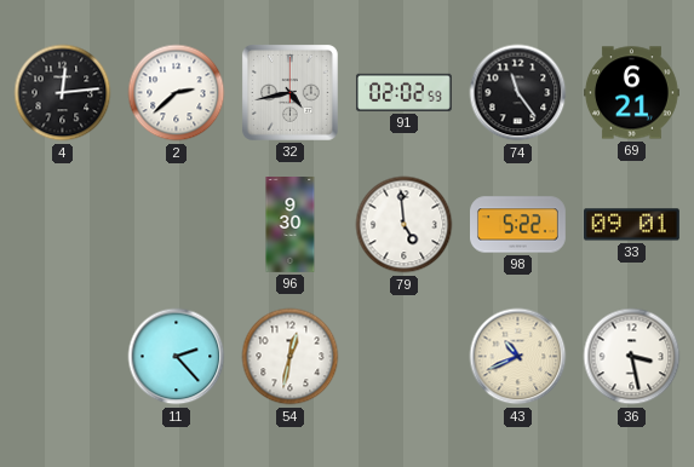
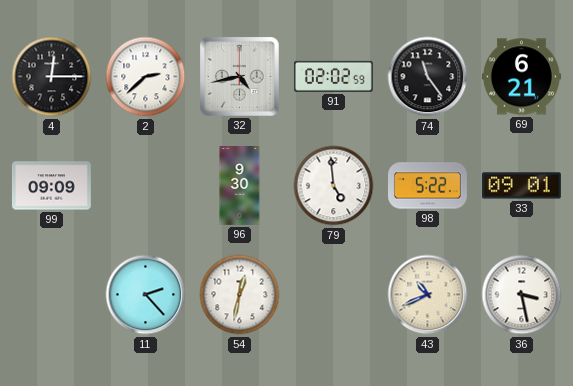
4: 12:14 -> 12:15 (52, 77)
99: none -> 09:09 (51, 186)
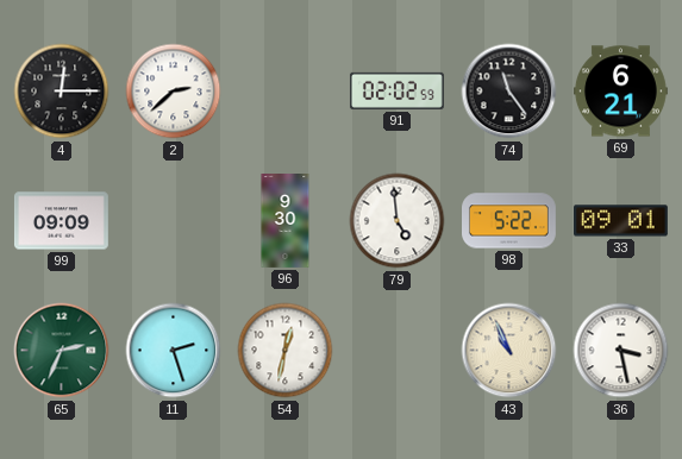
32: 4:43 -> none (239, 76)
65: none -> 2:34 (62, 351)
11: 2:23 -> 2:27 (174, 351)
43: 10:41 -> 10:56 (509, 351)
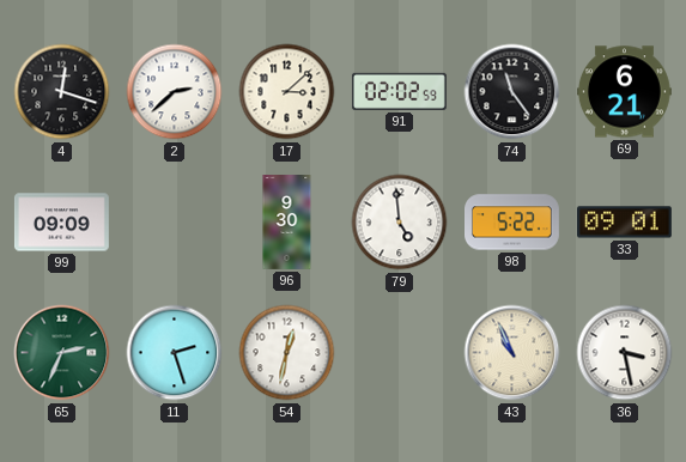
4: 12:15 -> 12:18 (62, 92)
17: none -> 3:08 (287, 92)
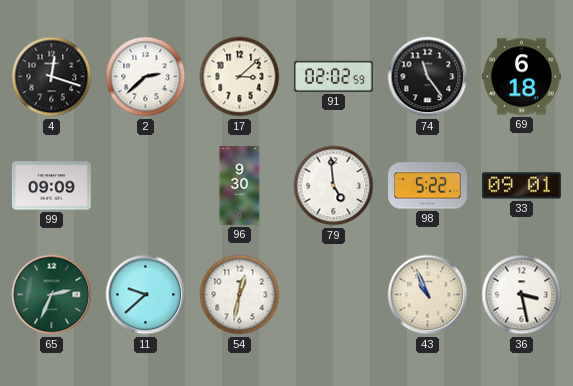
69: 6:21 -> 6:18 (522, 77)
11: 2:27 -> 9:38 (146, 295)
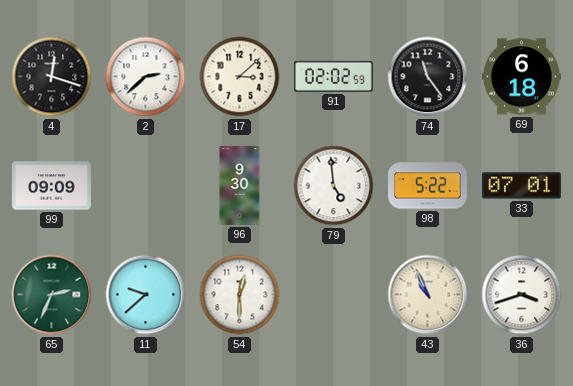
33: 09:01 -> 07:01 (521, 186)
54: 12:32 -> 12:30 (240, 295)
36: 3:28 -> 3:42 (522, 295)
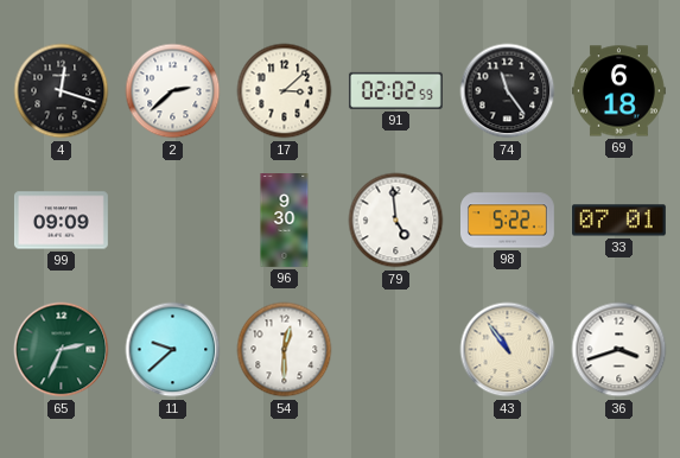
43: 10:56 -> 10:54 (508, 350)
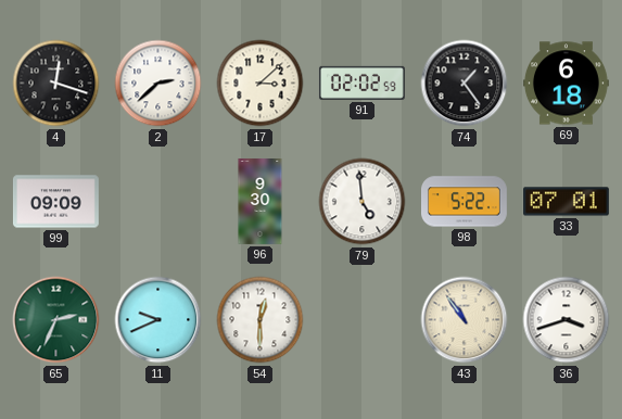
74: 11:24 -> 1:24 (465, 84)
11: 9:38 -> 9:41 (158, 320)
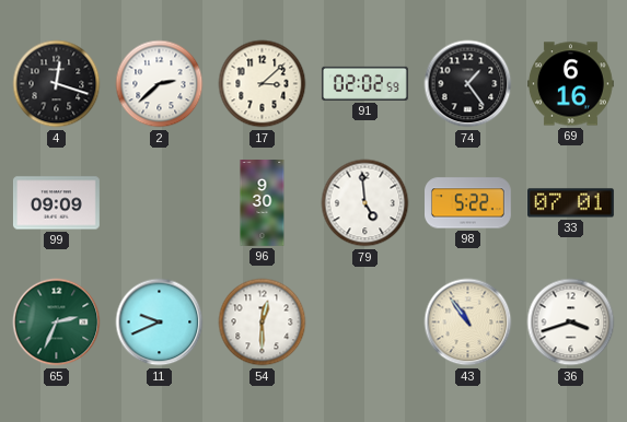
69: 6:18 -> 6:16 (571, 84)
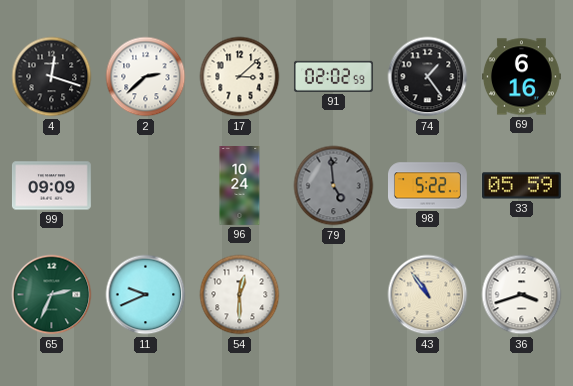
96: 9:30 -> 10:24 (240, 186)
79 dial: white -> grey (334, 186)
33: 07:01 -> 05:59 (521, 186)
